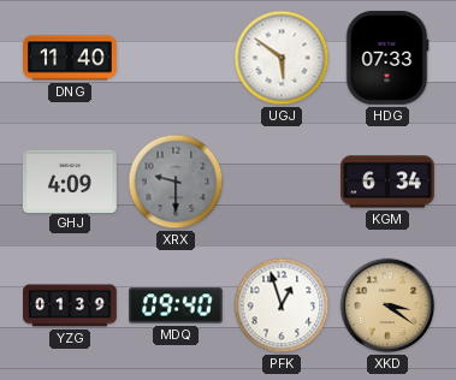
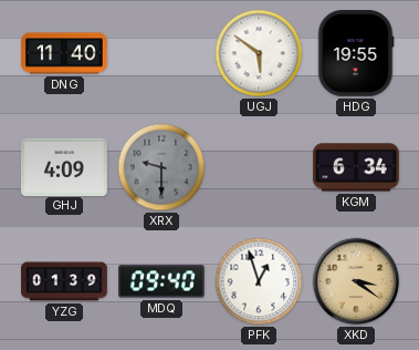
HDG: 07:33 -> 19:55 (356, 54)
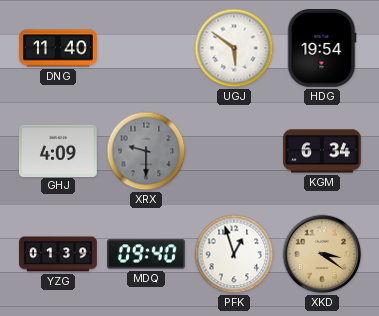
HDG: 19:55 -> 19:54 (322, 49)
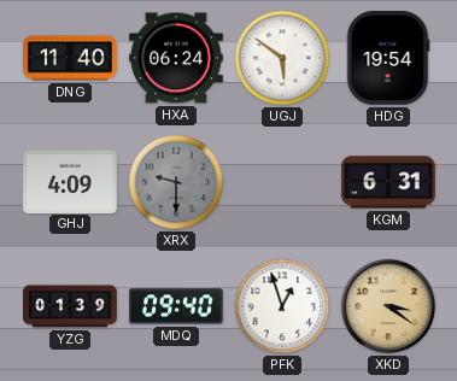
HXA: none -> 06:24 (177, 58)
KGM: 6:34 -> 6:31 (388, 182)
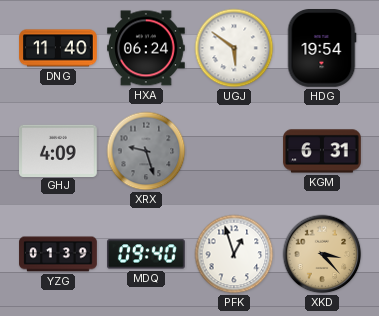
XRX: 9:30 -> 9:27 (146, 151)
XKD: 3:21 -> 3:23 (322, 254)
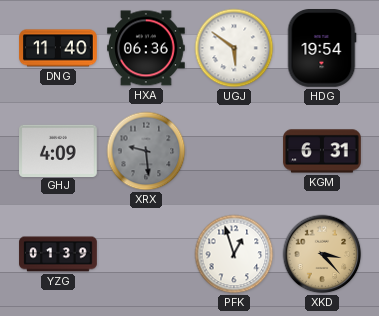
HXA: 06:24 -> 06:36 (147, 48)
XRX: 9:27 -> 9:29 (146, 151)
MDQ: 09:40 -> none (147, 254)
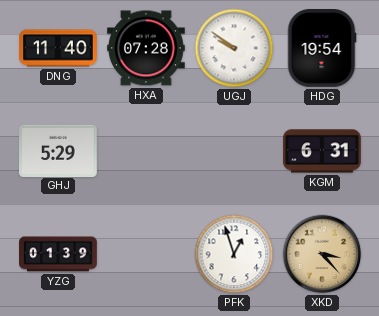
HXA: 06:36 -> 07:28 (147, 48)
UGJ: 5:51 -> 9:51 (234, 48)
GHJ: 4:09 -> 5:29 (59, 150)
XRX: 9:29 -> none (146, 151)
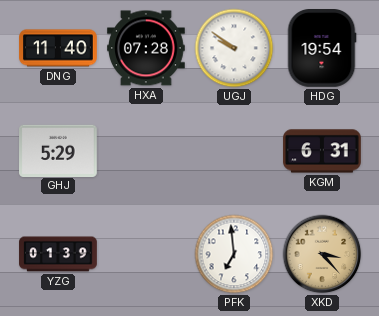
PFK: 12:57 -> 6:59 (234, 254)
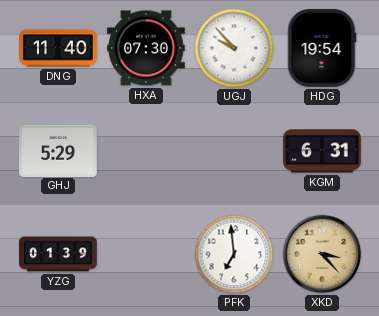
HXA: 07:28 -> 07:30 (147, 48)
UGJ: 9:51 -> 9:53 (234, 48)
